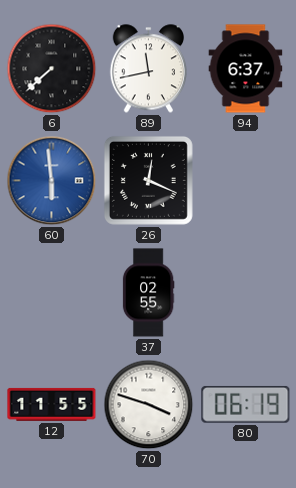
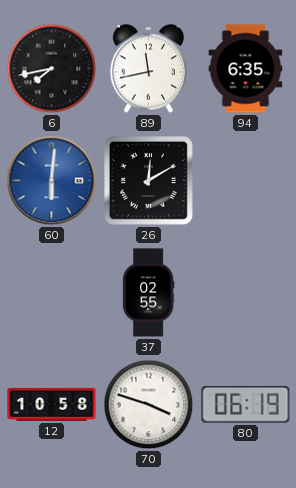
6: 7:38 -> 7:43 (52, 69)
94: 6:37 -> 6:35 (246, 69)
60: 5:59 -> 6:01 (52, 181)
26: 12:19 -> 12:10 (148, 180)
12: 11:55 -> 10:58 (52, 404)
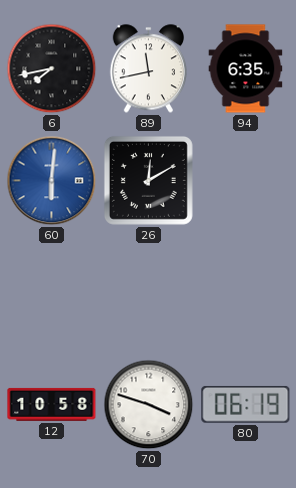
37: 02:55 -> none (148, 293)
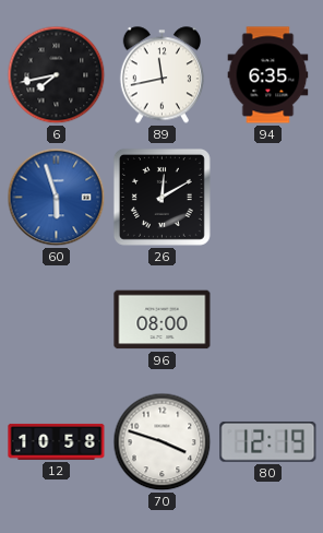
60: 6:01 -> 5:57 (57, 198)
96: none -> 08:00 (163, 320)
80: 06:19 -> 12:19 (268, 441)
